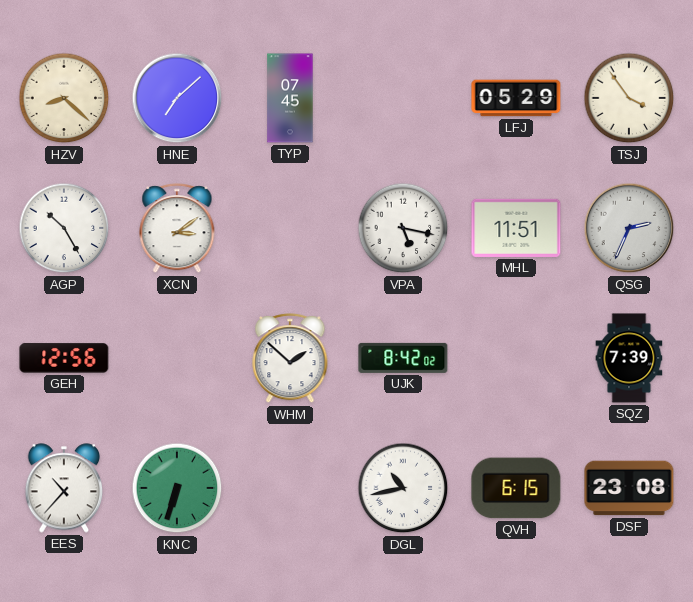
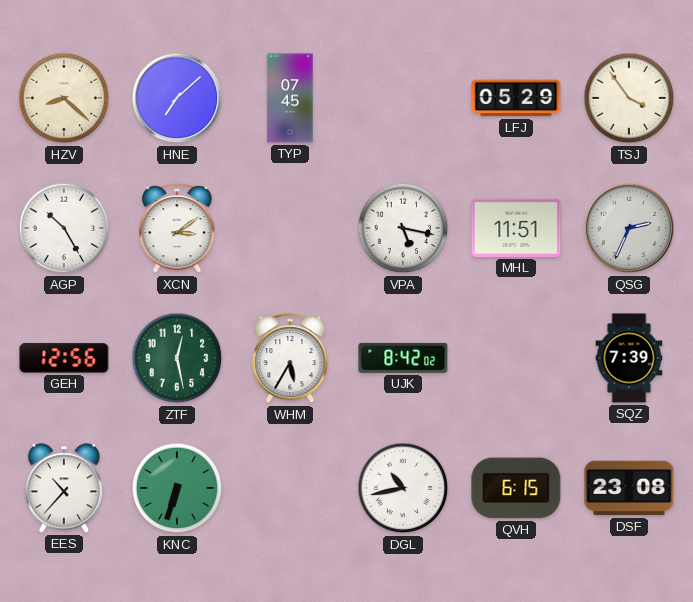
ZTF: none -> 12:28 (177, 358)
WHM: 1:52 -> 5:35 (290, 359)
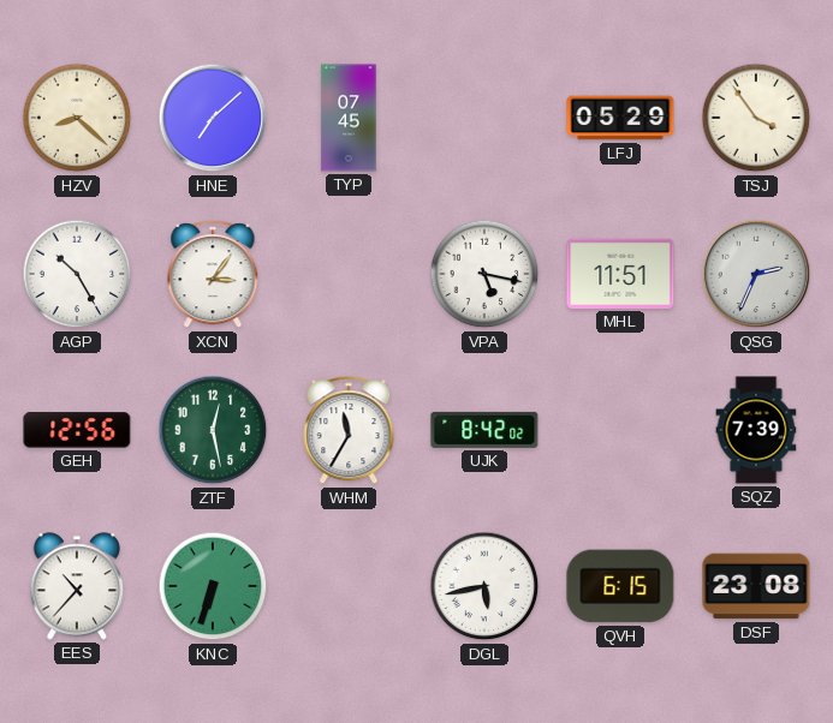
XCN: 3:09 -> 3:06 (213, 275)
WHM: 5:35 -> 11:35 (349, 431)
DGL: 10:43 -> 5:43 (484, 586)
